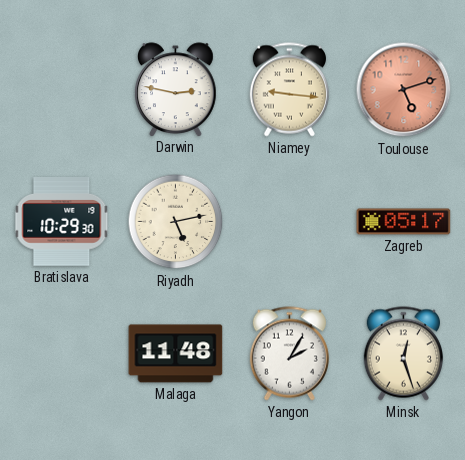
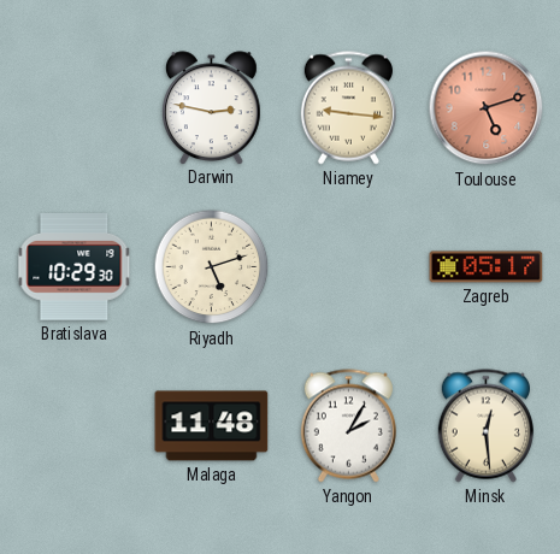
Riyadh: 5:13 -> 5:12 (212, 267)
Minsk: 12:27 -> 12:29 (485, 426)
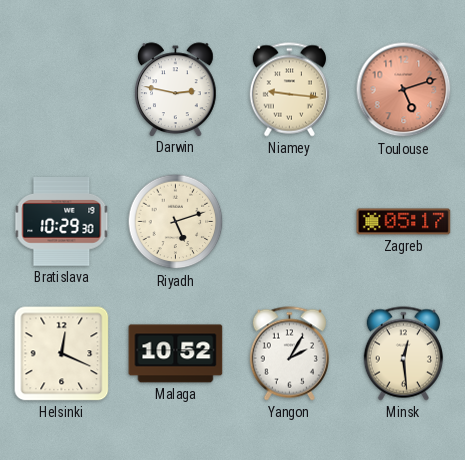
Helsinki: none -> 12:19 (62, 354)
Malaga: 11:48 -> 10:52 (176, 354)
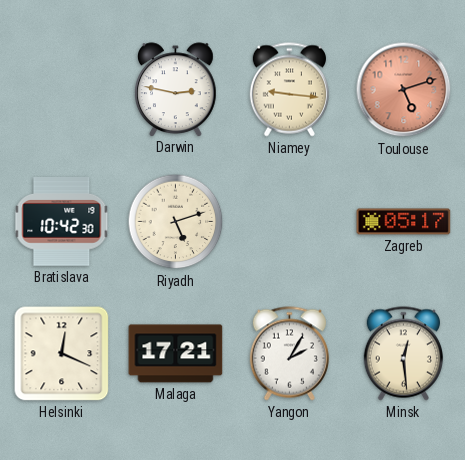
Bratislava: 10:29 -> 10:42 (62, 222)
Malaga: 10:52 -> 17:21 (176, 354)
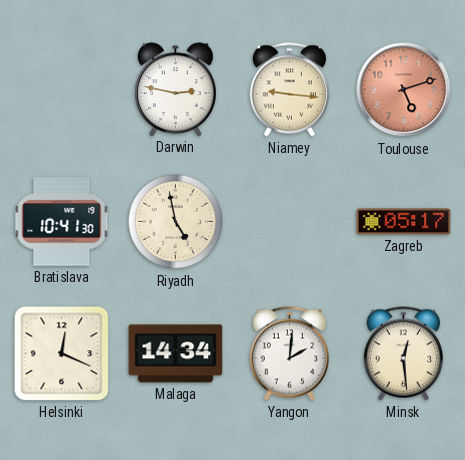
Bratislava: 10:42 -> 10:41 (62, 222)
Riyadh: 5:12 -> 4:58 (176, 222)
Malaga: 17:21 -> 14:34 (176, 354)
Yangon: 2:05 -> 2:01 (289, 354)
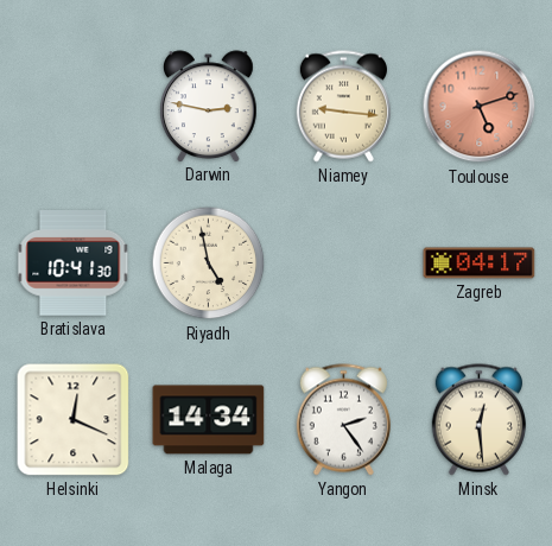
Zagreb: 05:17 -> 04:17 (480, 264)
Yangon: 2:01 -> 2:24 (343, 420)
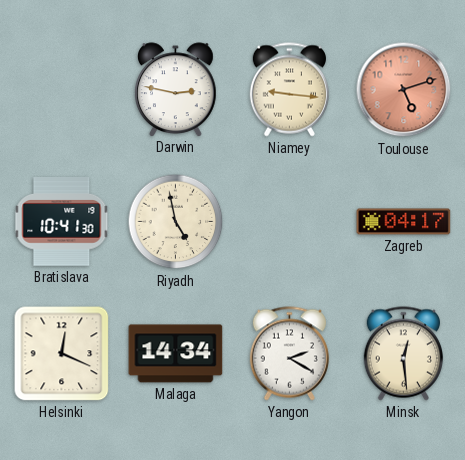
Yangon: 2:24 -> 2:20 (289, 354)
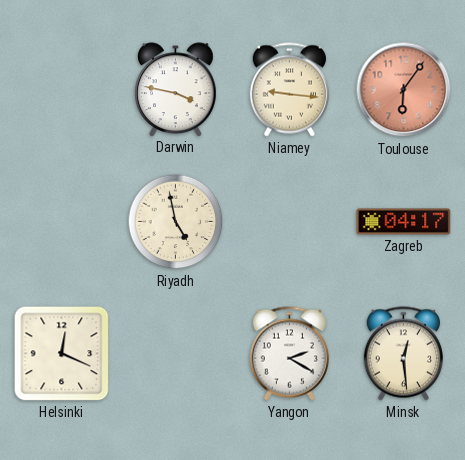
Darwin: 2:47 -> 3:47 (176, 89)
Toulouse: 5:12 -> 6:06 (404, 90)
Bratislava: 10:41 -> none (62, 222)
Malaga: 14:34 -> none (176, 354)
